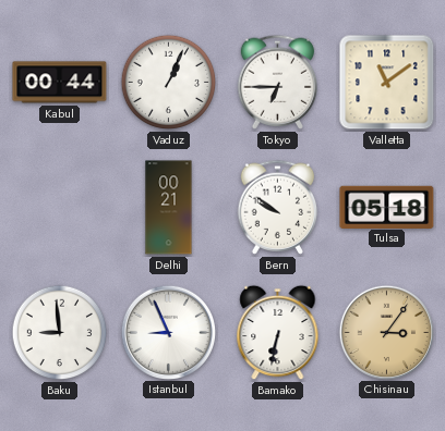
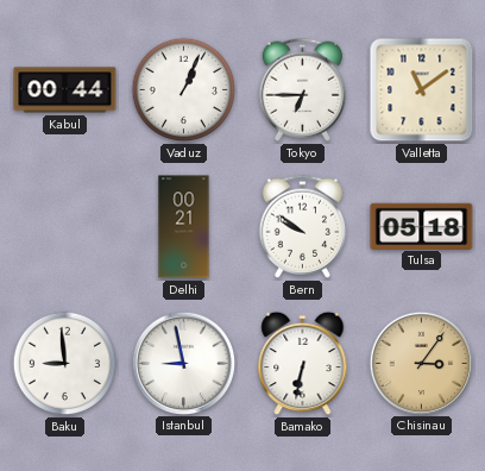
Istanbul: 8:56 -> 8:58 (183, 363)
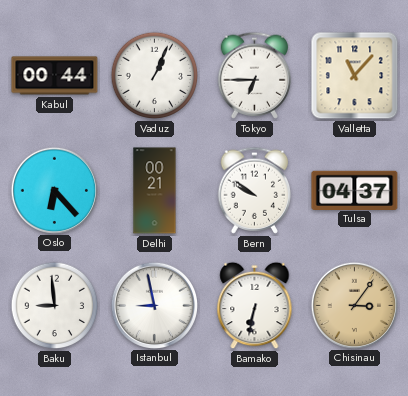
Valletta: 11:09 -> 11:07 (355, 76)
Oslo: none -> 6:23 (54, 190)
Tulsa: 05:18 -> 04:37 (355, 190)
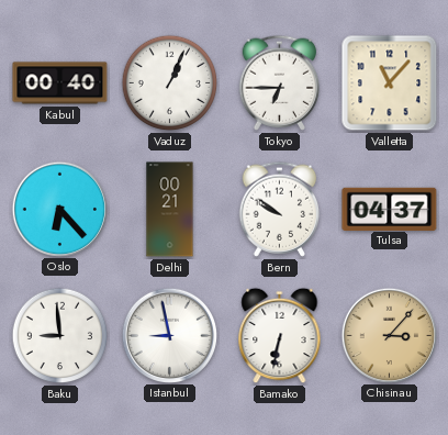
Kabul: 00:44 -> 00:40 (60, 83)
Chisinau: 3:06 -> 3:07 (389, 335)
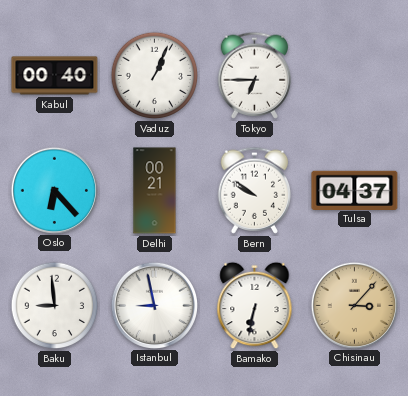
Valletta: 11:07 -> none (390, 83)
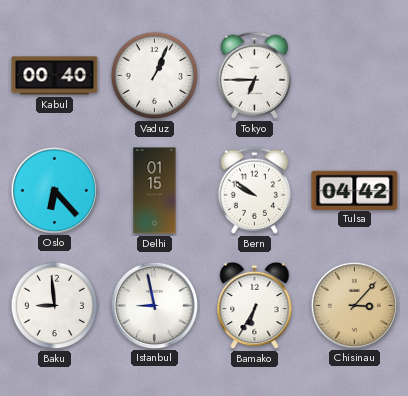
Delhi: 00:21 -> 01:15 (155, 191)
Tulsa: 04:37 -> 04:42 (355, 190)
Bamako: 6:32 -> 6:35 (255, 306)
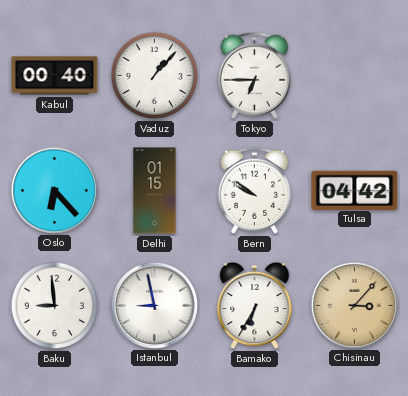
Vaduz: 1:04 -> 1:07 (155, 76)
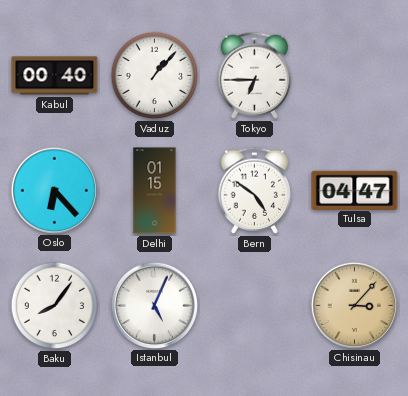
Bern: 9:51 -> 4:51 (255, 190)
Tulsa: 04:42 -> 04:47 (355, 190)
Baku: 8:59 -> 8:06 (55, 306)
Istanbul: 8:58 -> 5:04 (154, 305)
Bamako: 6:35 -> none (255, 306)
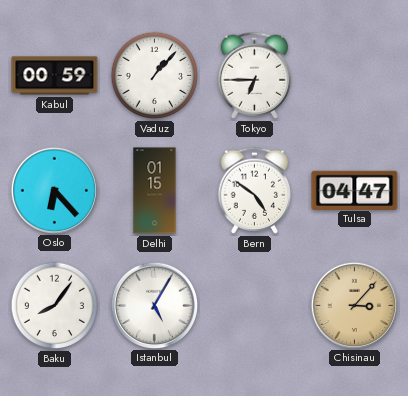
Kabul: 00:40 -> 00:59 (55, 76)
Istanbul: 5:04 -> 5:05 (154, 305)
